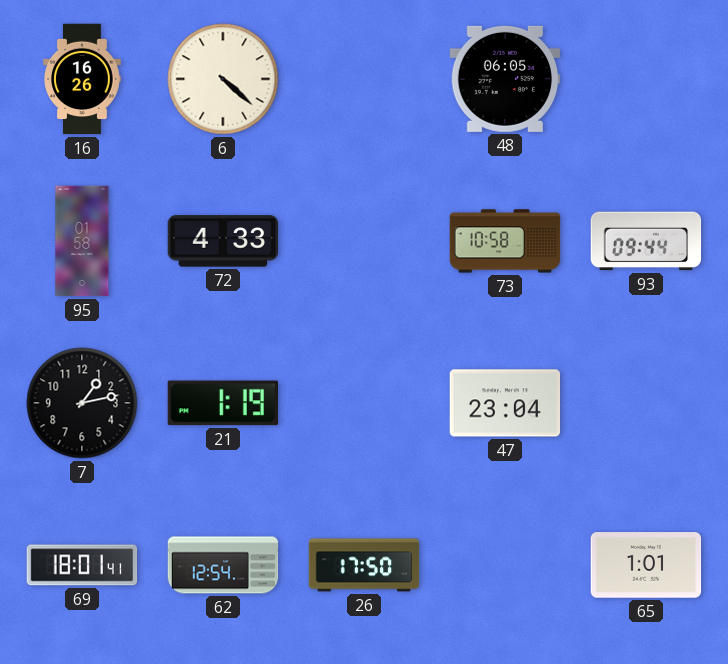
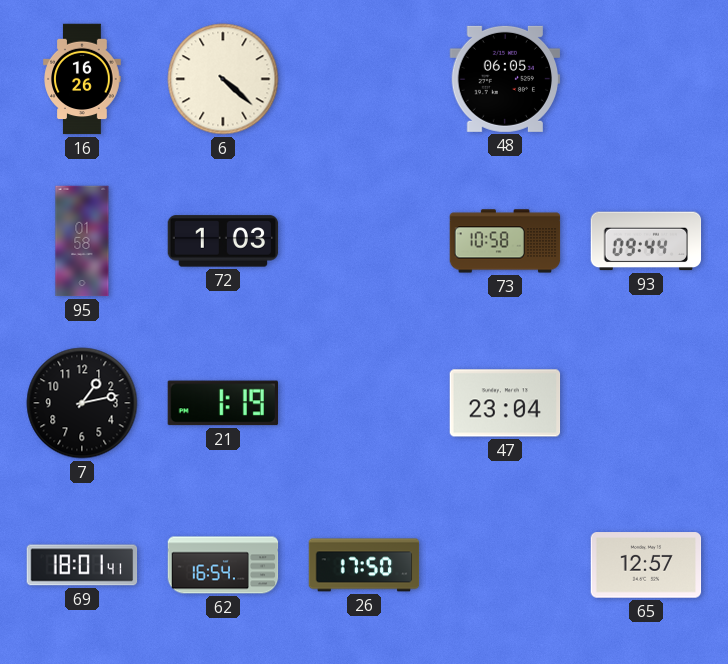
72: 4:33 -> 1:03 (223, 241)
62: 12:54 -> 16:54 (223, 565)
65: 1:01 -> 12:57 (646, 565)
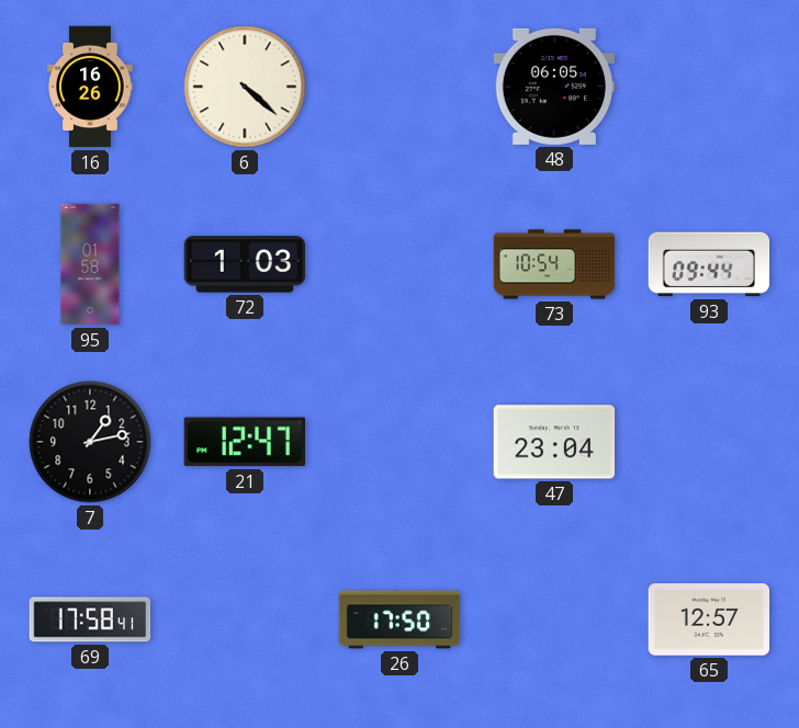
73: 10:58 -> 10:54 (554, 264)
21: 1:19 -> 12:47 (244, 442)
69: 18:01 -> 17:58 (90, 619)
62: 16:54 -> none (223, 565)
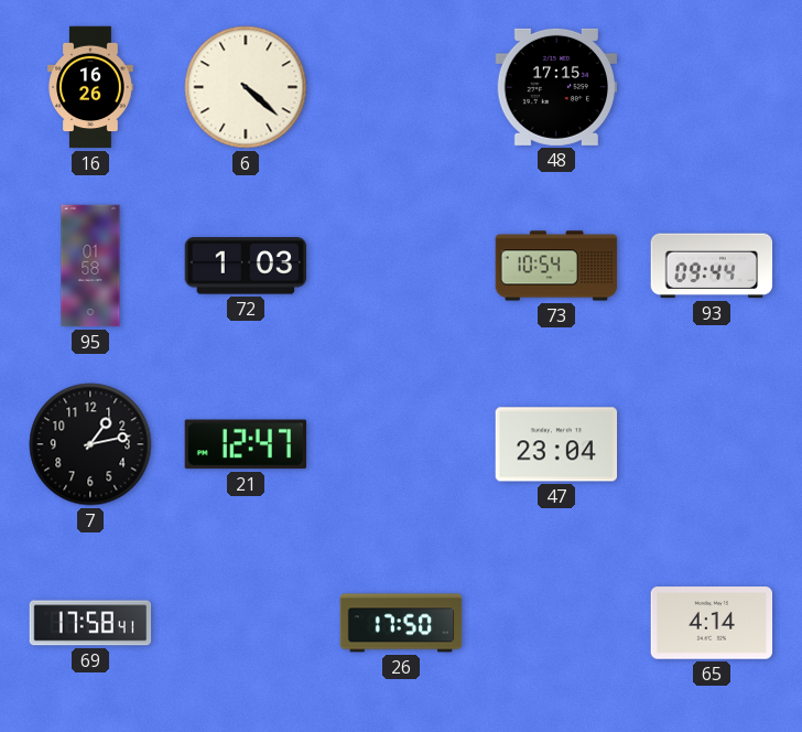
48: 06:05 -> 17:15 (556, 87)
65: 12:57 -> 4:14 (712, 623)
